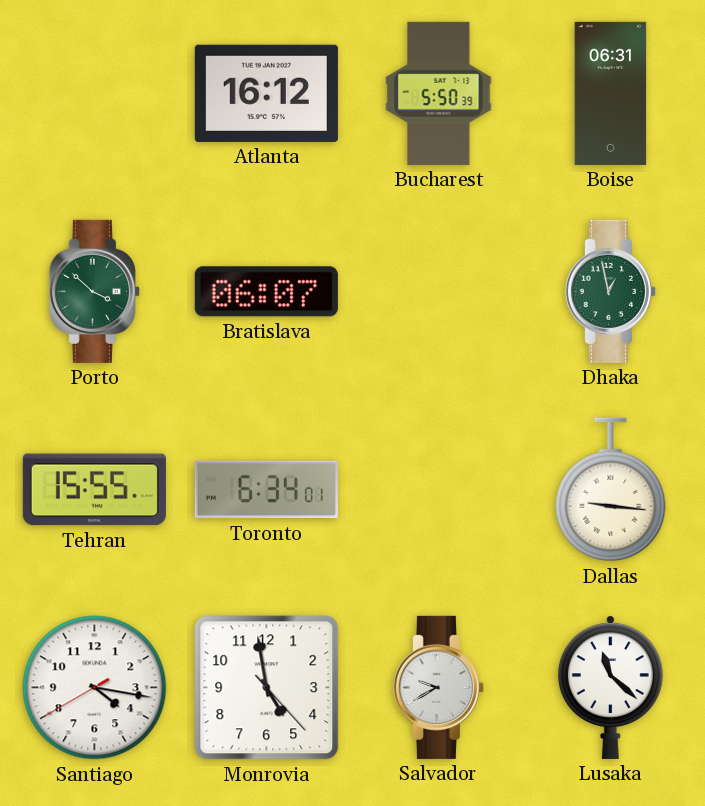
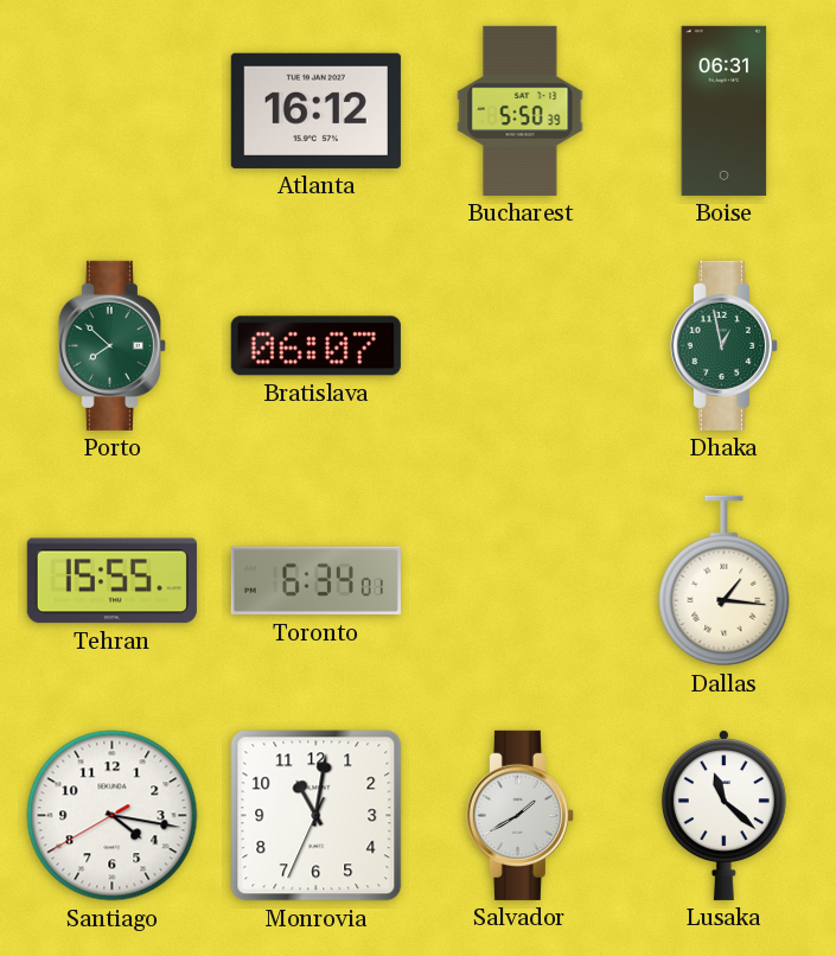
Porto: 3:52 -> 7:52 (111, 345)
Dallas: 9:16 -> 1:16 (725, 581)
Monrovia: 4:58 -> 11:01 (317, 816)
Salvador: 9:40 -> 1:40 (519, 815)
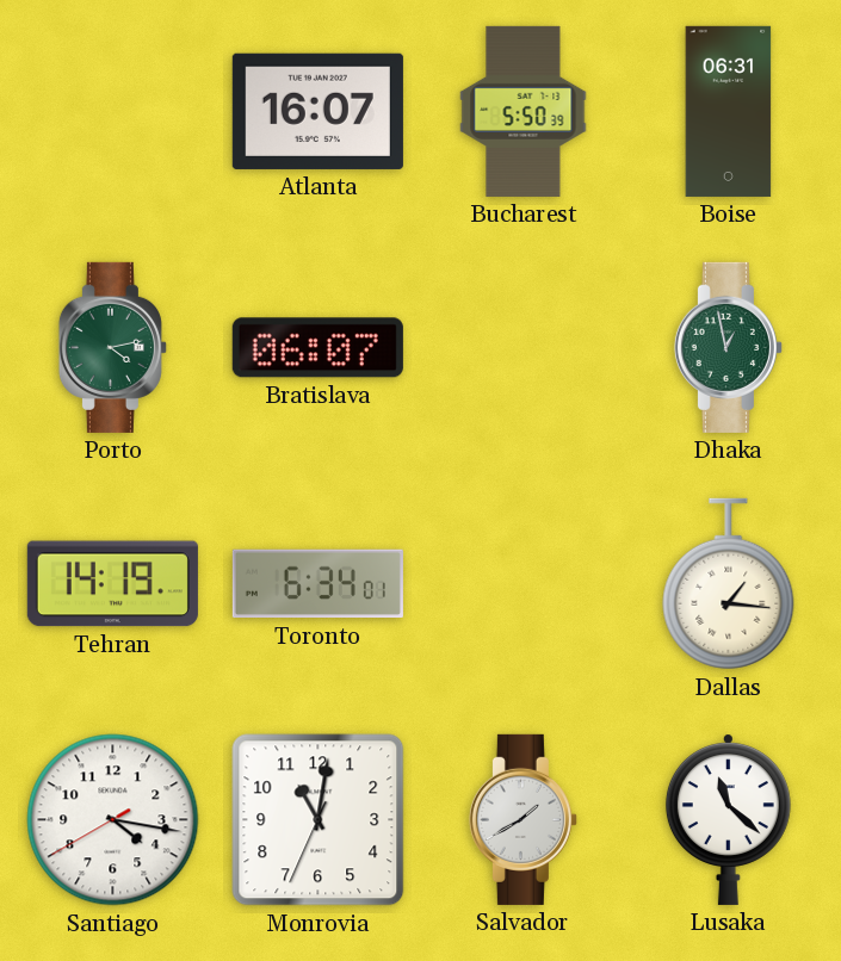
Atlanta: 16:12 -> 16:07 (317, 111)
Porto: 7:52 -> 4:13 (112, 347)
Tehran: 15:55 -> 14:19 (112, 584)
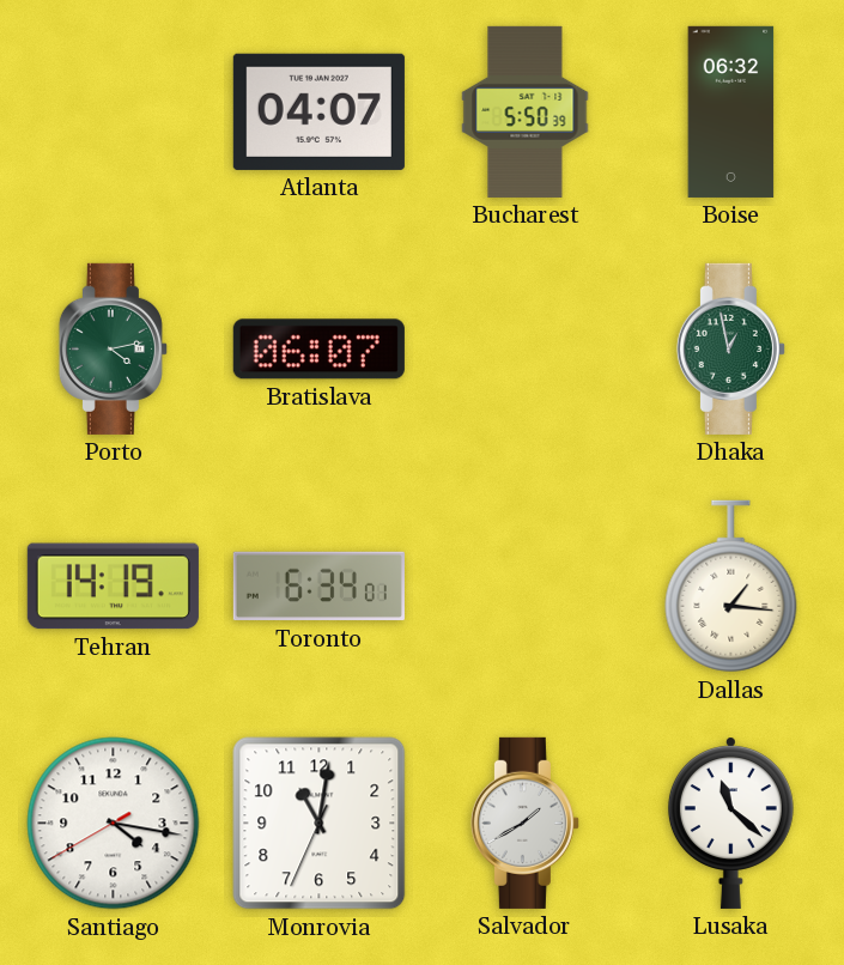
Atlanta: 16:07 -> 04:07 (318, 111)
Boise: 06:31 -> 06:32 (731, 111)
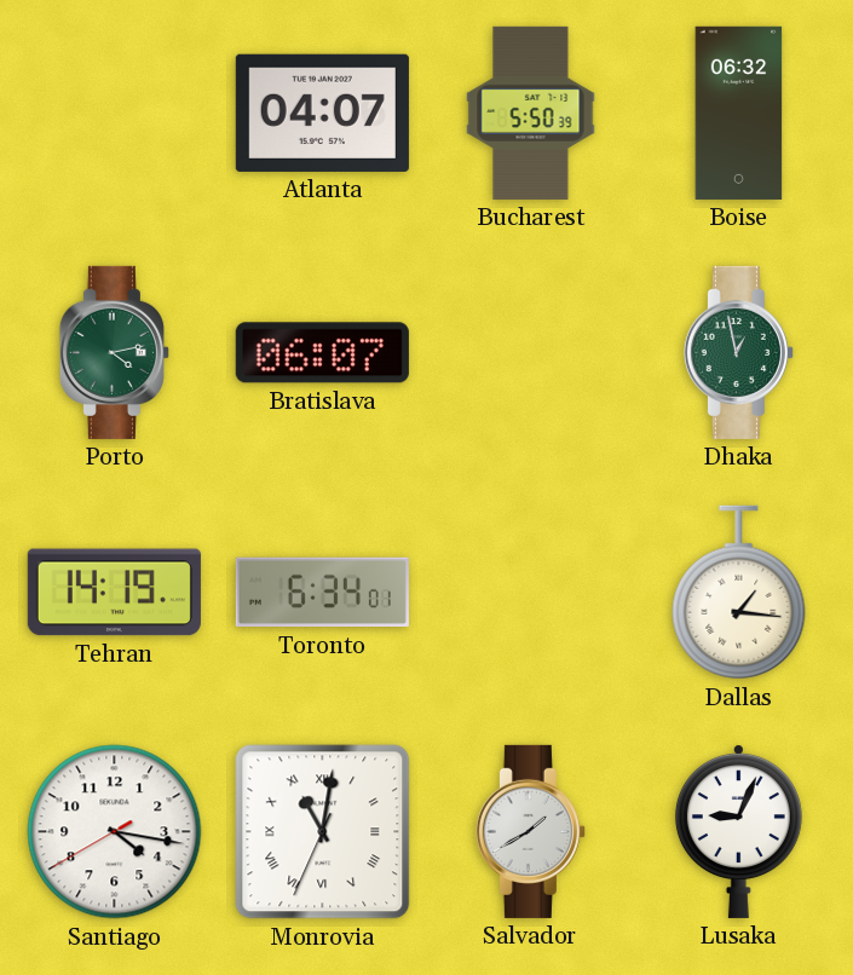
Monrovia numerals: Arabic -> Roman (323, 832)
Lusaka: 11:22 -> 9:04 (738, 831)
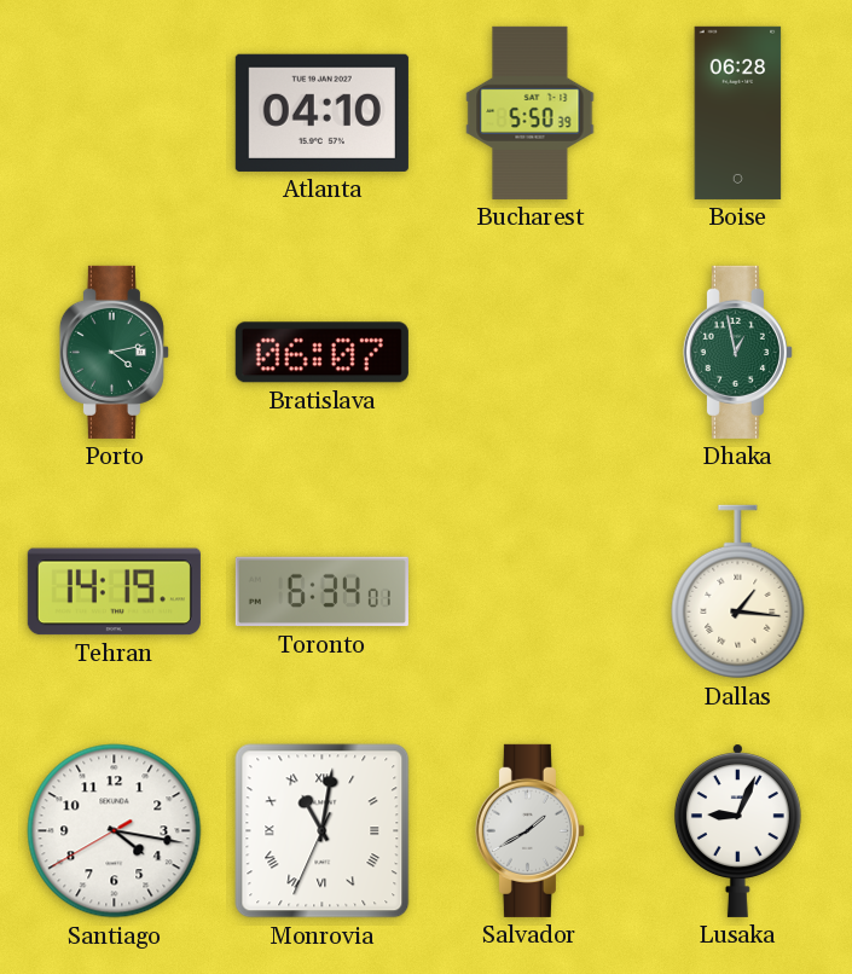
Atlanta: 04:07 -> 04:10 (321, 112)
Boise: 06:32 -> 06:28 (738, 112)
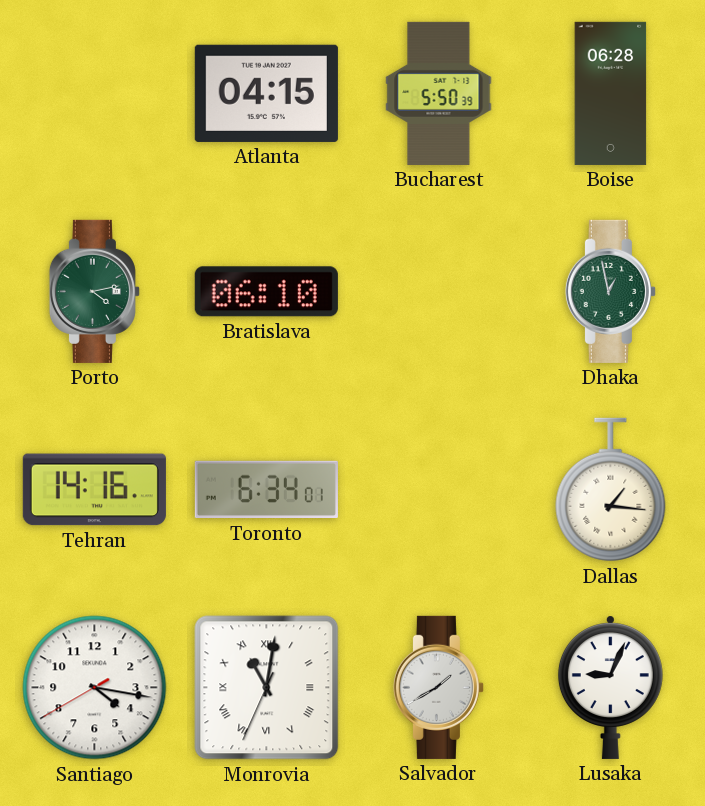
Atlanta: 04:10 -> 04:15 (266, 93)
Bratislava: 06:07 -> 06:10 (266, 292)
Tehran: 14:19 -> 14:16 (94, 490)
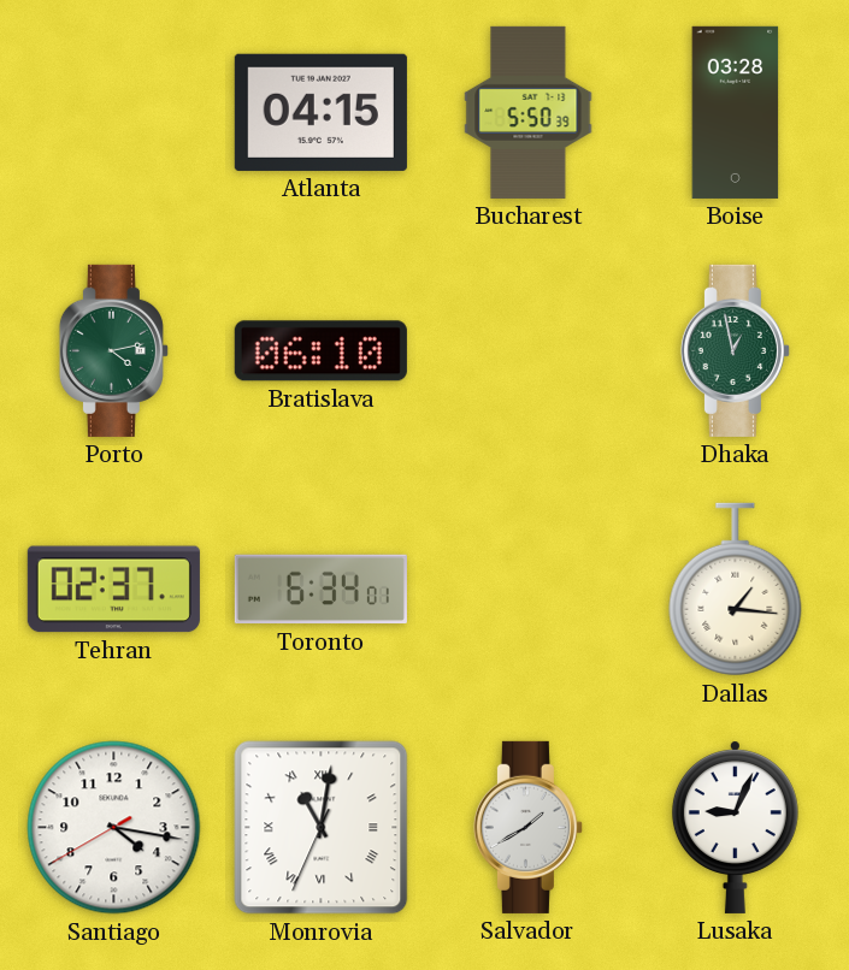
Boise: 06:28 -> 03:28 (736, 112)
Tehran: 14:16 -> 02:37 (113, 590)
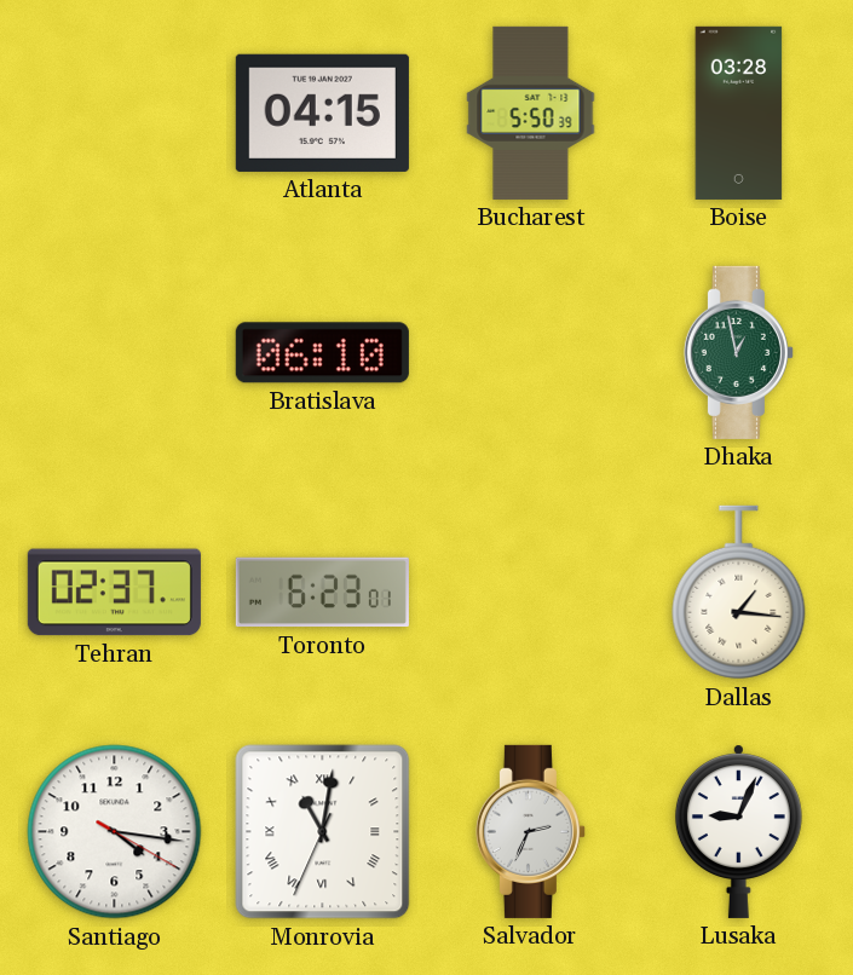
Porto: 4:13 -> none (113, 350)
Toronto: 6:34 -> 6:23 (322, 593)
Santiago: 4:16:40 -> 4:16:20 (115, 832)
Salvador: 1:40 -> 2:34 (530, 831)
